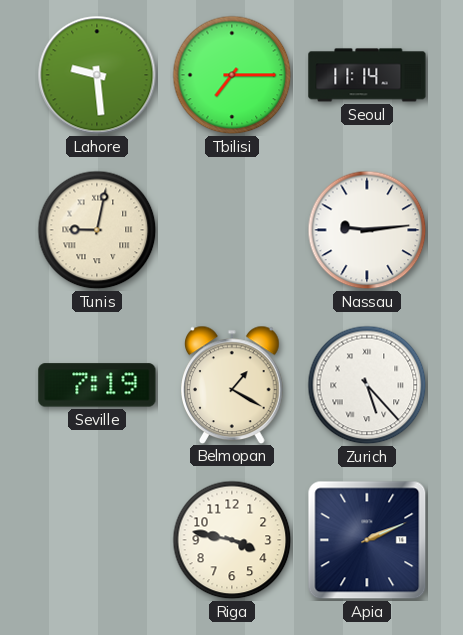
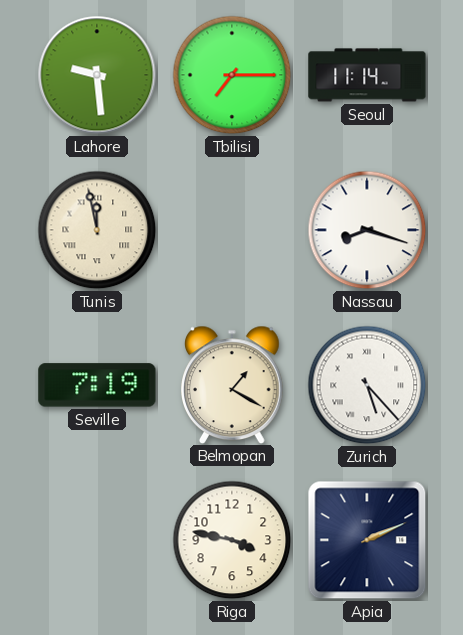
Tunis: 9:02 -> 11:58 (97, 230)
Nassau: 9:14 -> 8:18 (367, 230)
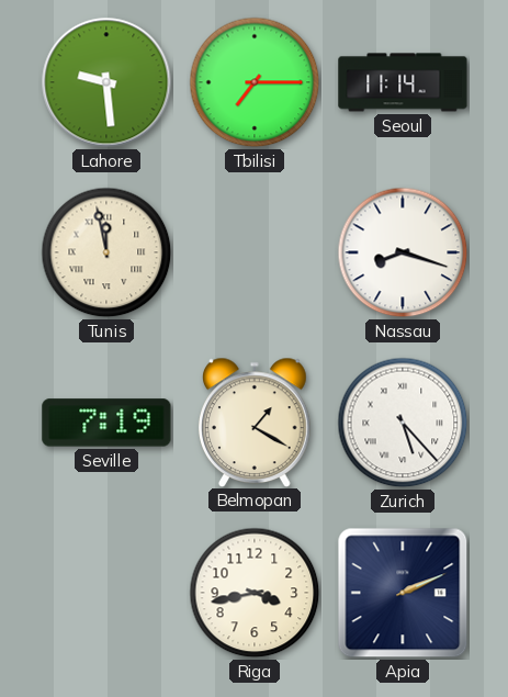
Riga: 3:47 -> 3:43 (255, 593)
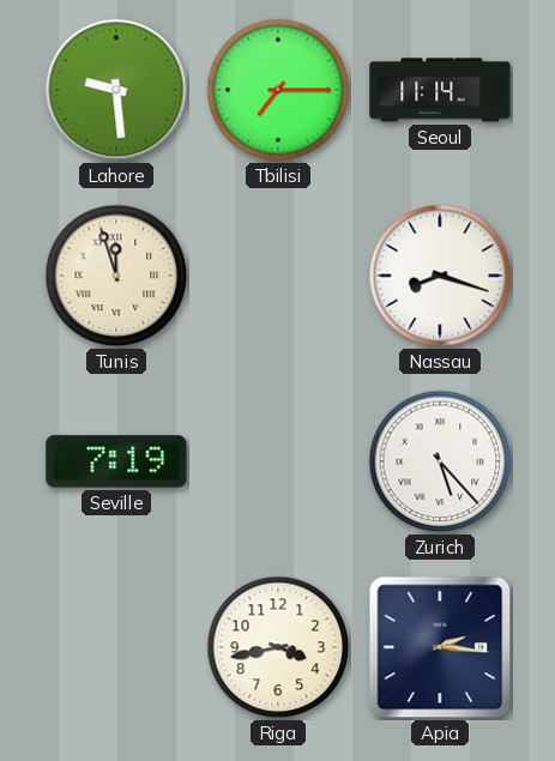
Tunis: 11:58 -> 11:57 (116, 276)
Belmopan: 1:20 -> none (256, 421)
Apia: 2:11 -> 2:16 (440, 647)
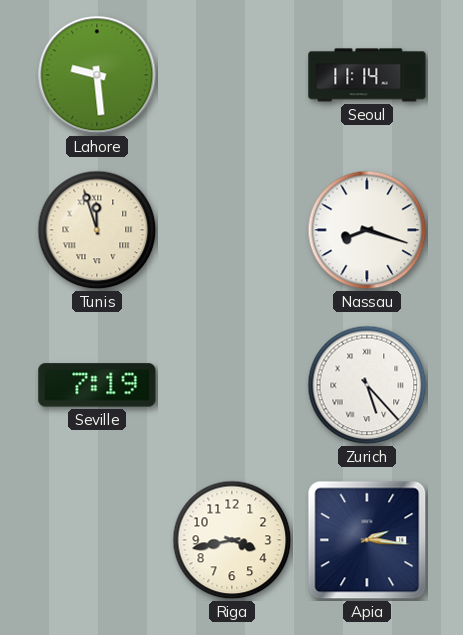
Tbilisi: 7:15 -> none (278, 90)
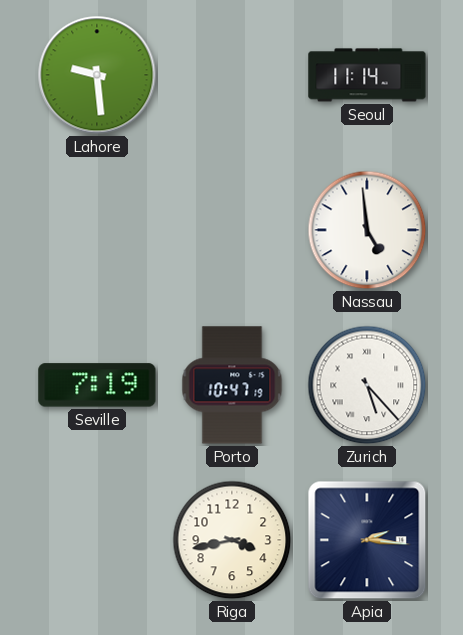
Tunis: 11:57 -> none (97, 230)
Nassau: 8:18 -> 4:59 (367, 230)
Porto: none -> 10:47 (232, 385)
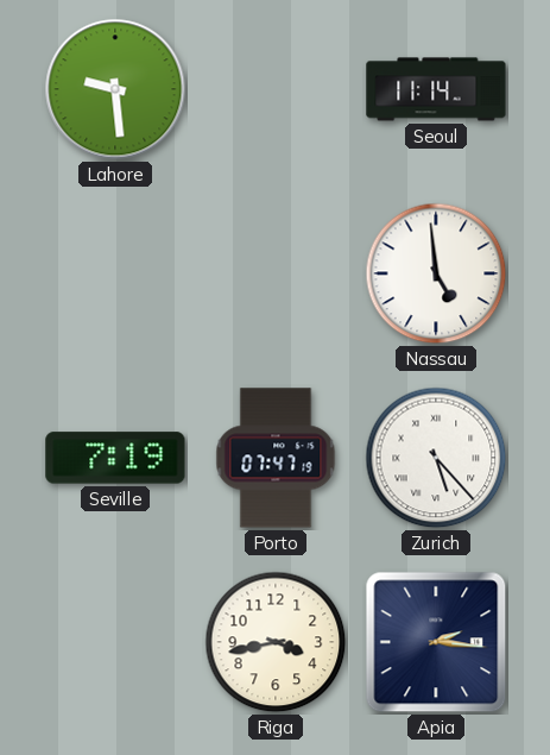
Porto: 10:47 -> 07:47 (276, 458)
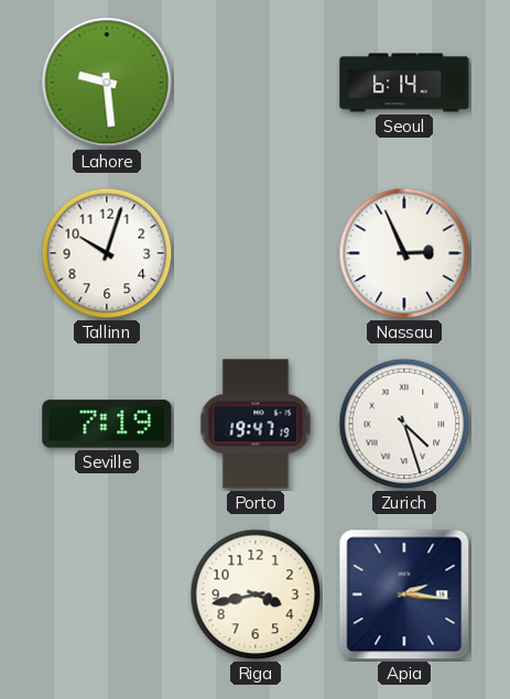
Seoul: 11:14 -> 6:14 (404, 83)
Tallinn: none -> 10:03 (107, 253)
Nassau: 4:59 -> 2:56 (404, 253)
Porto: 07:47 -> 19:47 (256, 424)
Zurich: 5:23 -> 4:27 (404, 424)
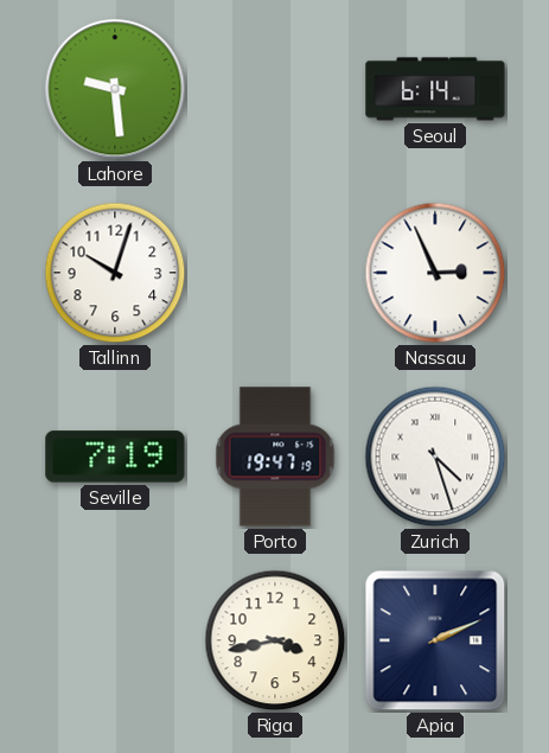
Apia: 2:16 -> 2:11 (435, 640)
